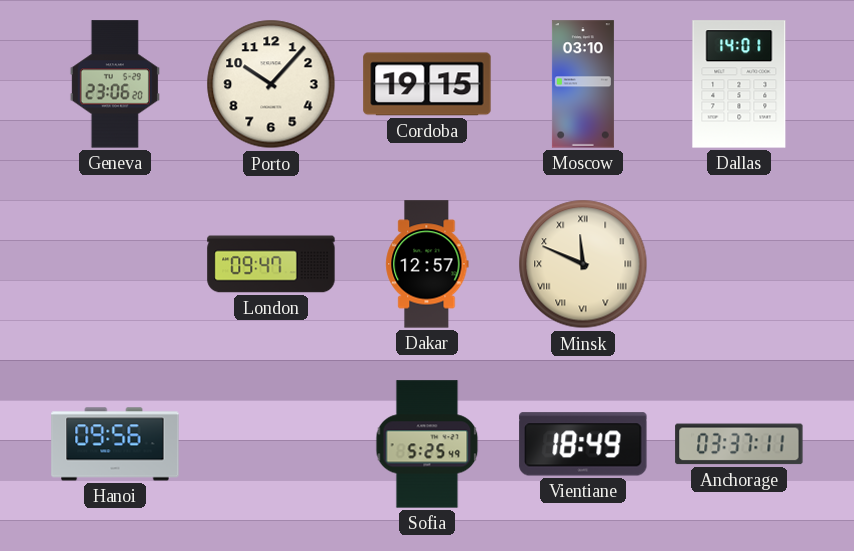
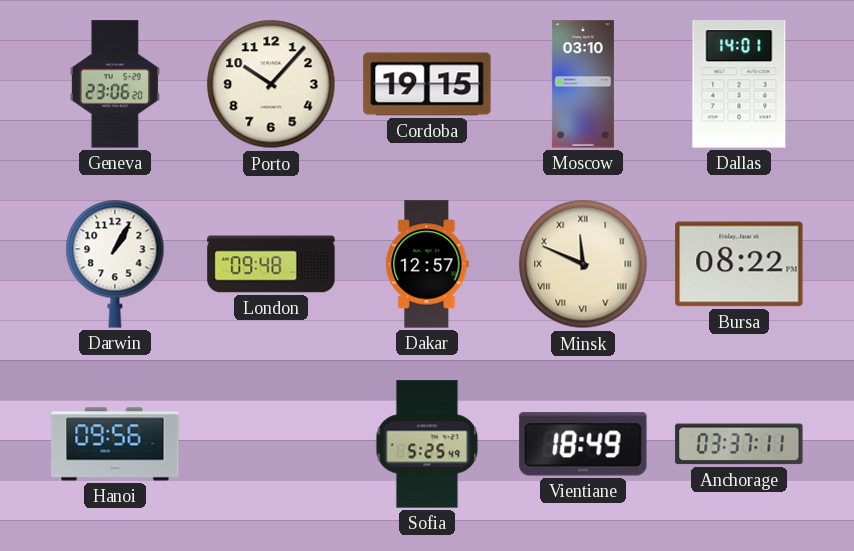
Darwin: none -> 1:05 (115, 264)
London: 09:47 -> 09:48 (271, 264)
Bursa: none -> 08:22 (739, 264)
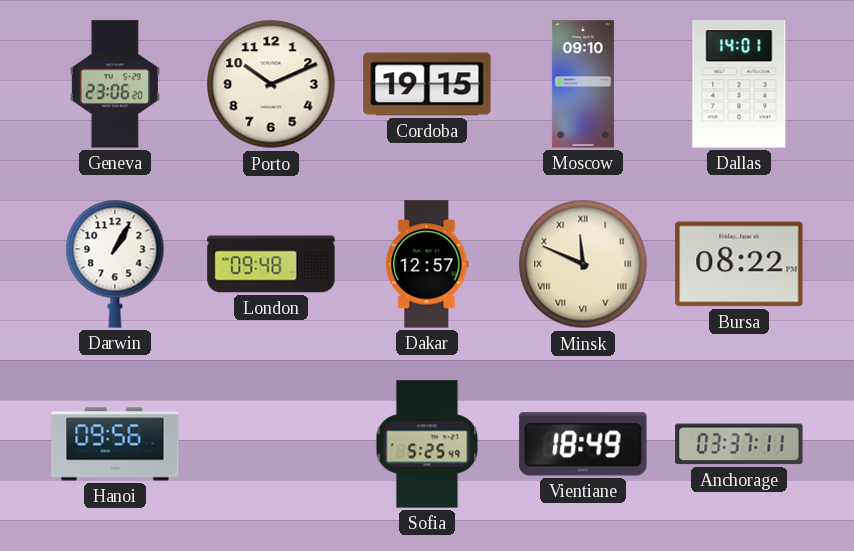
Porto: 10:07 -> 10:11 (271, 84)
Moscow: 03:10 -> 09:10 (583, 84)
